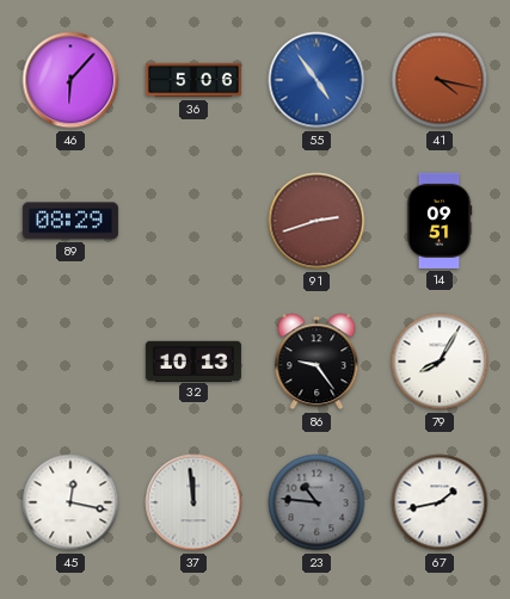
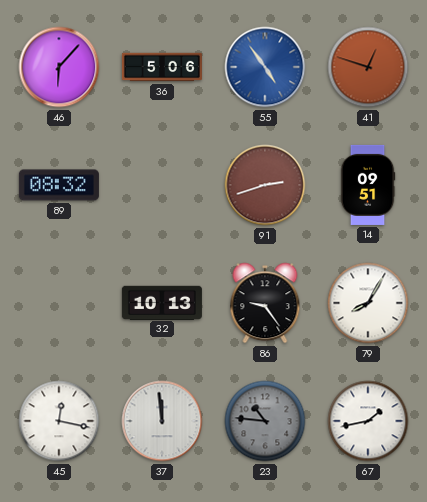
41: 4:17 -> 12:48 (368, 67)
89: 08:29 -> 08:32 (59, 185)
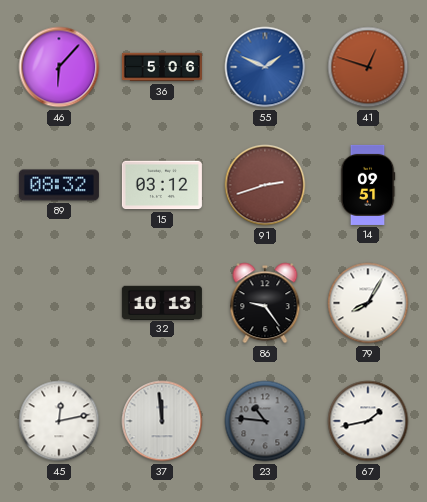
55: 4:54 -> 1:49 (265, 67)
15: none -> 03:12 (162, 185)
45: 12:17 -> 12:13 (59, 421)
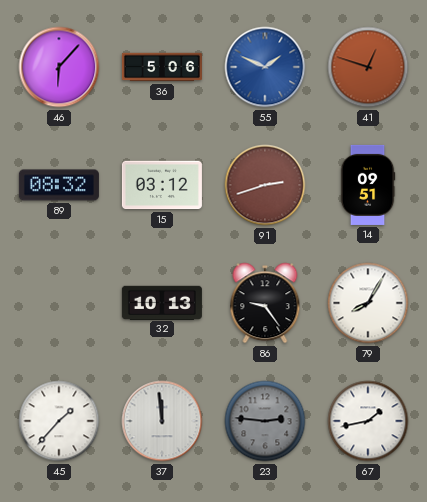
45: 12:13 -> 1:37 (59, 421)
23: 10:46 -> 2:46 (265, 421)
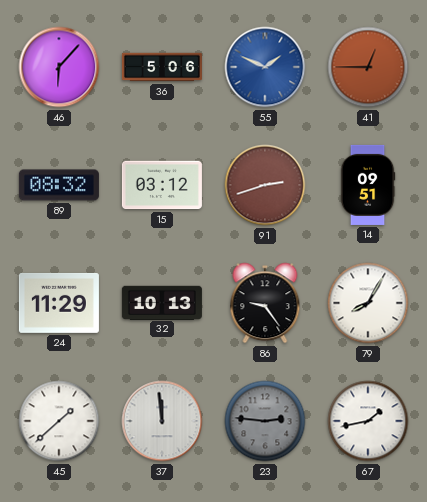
41: 12:48 -> 12:45 (368, 67)
24: none -> 11:29 (59, 303)
45: 1:37 -> 1:38 (59, 421)
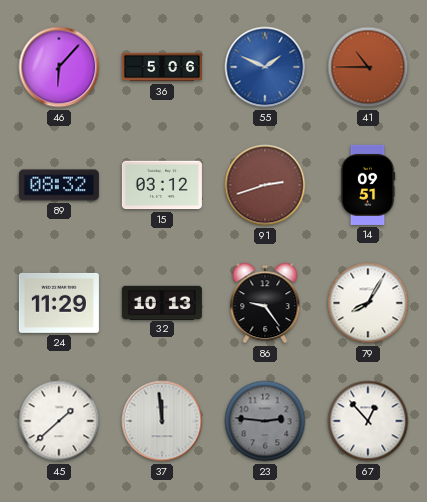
41: 12:45 -> 10:45 (368, 67)
67: 1:43 -> 12:53 (368, 421)
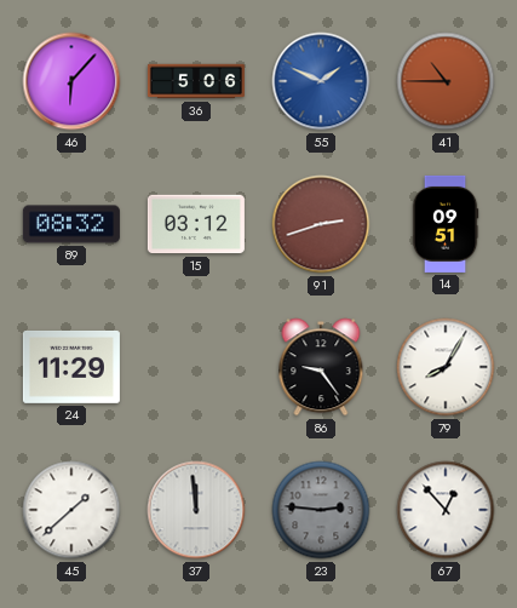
32: 10:13 -> none (162, 302)
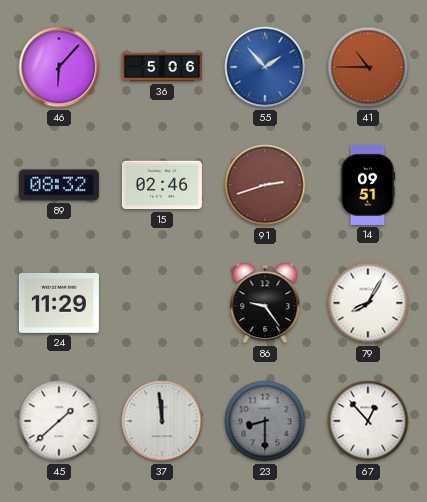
55: 1:49 -> 1:53 (265, 67)
15: 03:12 -> 02:46 (162, 185)
23: 2:46 -> 8:30 (265, 421)
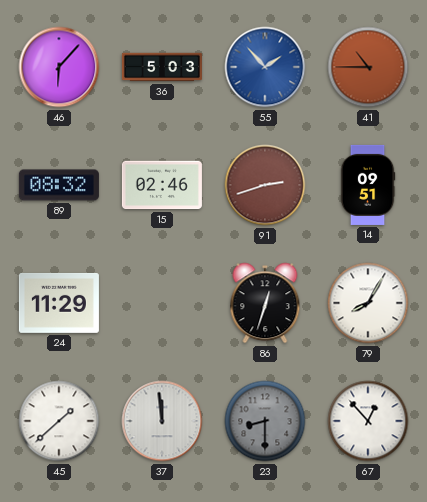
36: 5:06 -> 5:03 (162, 67)
86: 9:24 -> 12:33 (265, 303)
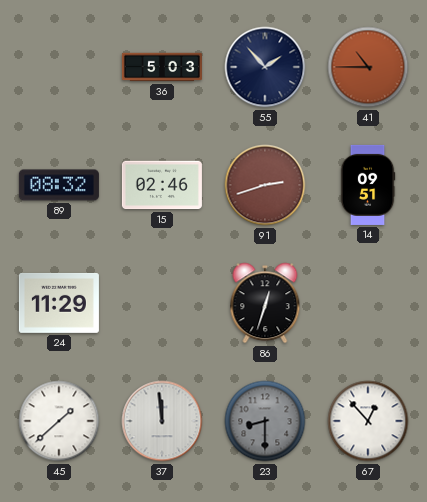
46: 6:07 -> none (59, 67)
55 dial: blue -> navy (265, 67)
79: 8:05 -> none (368, 303)
